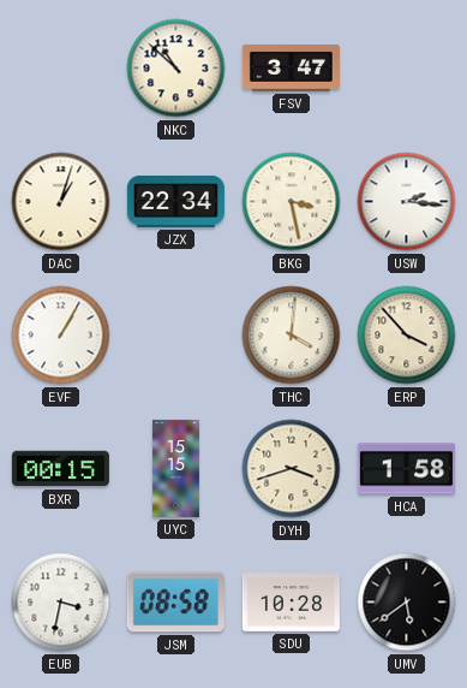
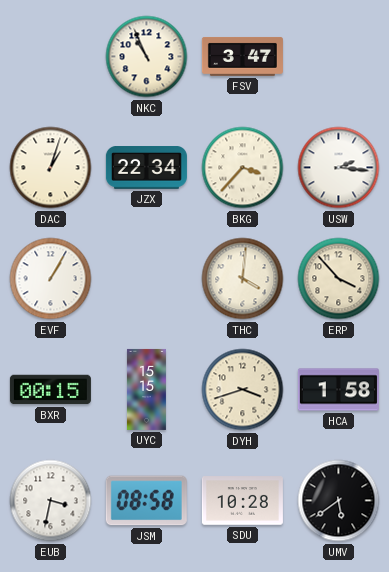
NKC: 10:52 -> 10:56 (147, 57)
BKG: 3:28 -> 3:37 (243, 168)
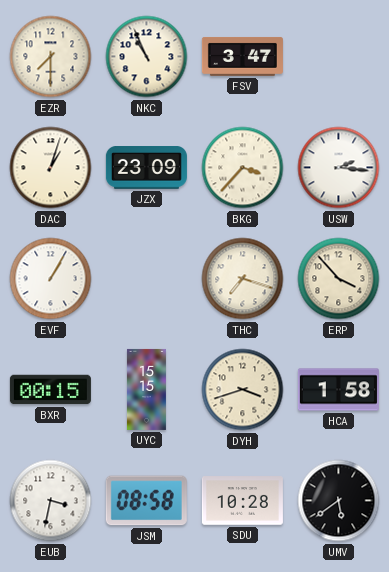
EZR: none -> 7:30 (51, 57)
JZX: 22:34 -> 23:09 (146, 168)
THC: 4:01 -> 7:18 (243, 279)
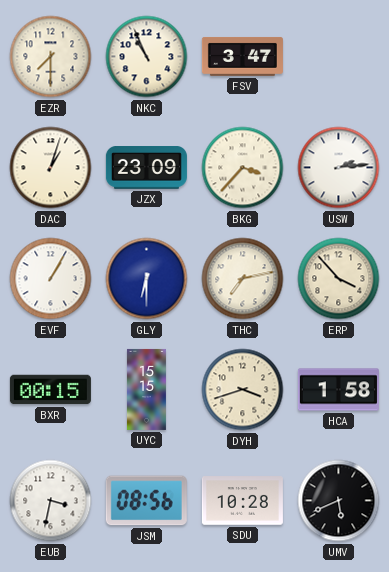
USW: 2:16 -> 2:14 (339, 168)
GLY: none -> 6:30 (147, 279)
THC: 7:18 -> 7:13 (243, 279)
JSM: 08:58 -> 08:56 (146, 501)
UMV: 5:39 -> 5:41 (339, 501)
